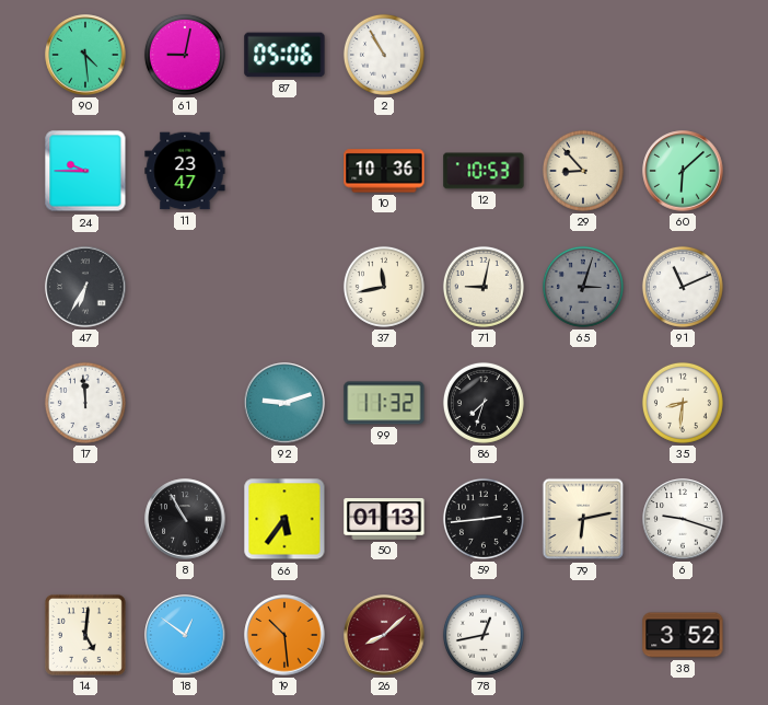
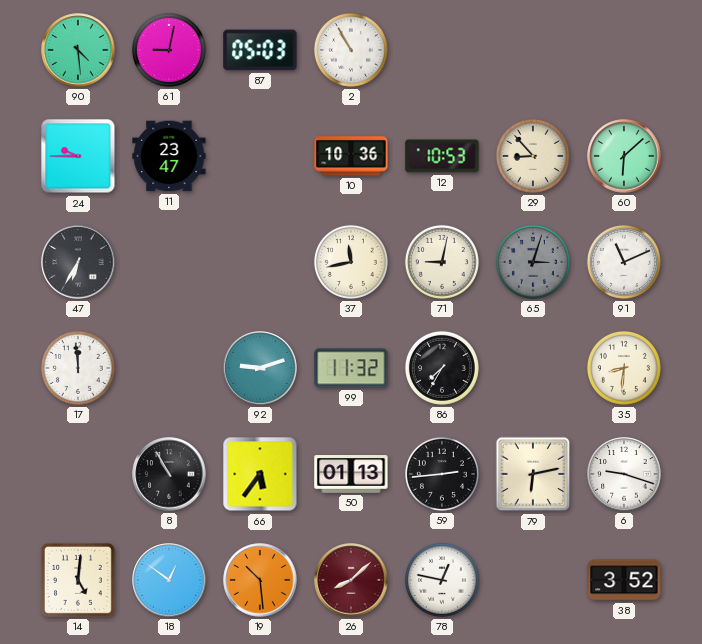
87: 05:06 -> 05:03 (260, 50)
86: 7:33 -> 7:35 (442, 368)
78: 12:43 -> 12:47 (442, 580)
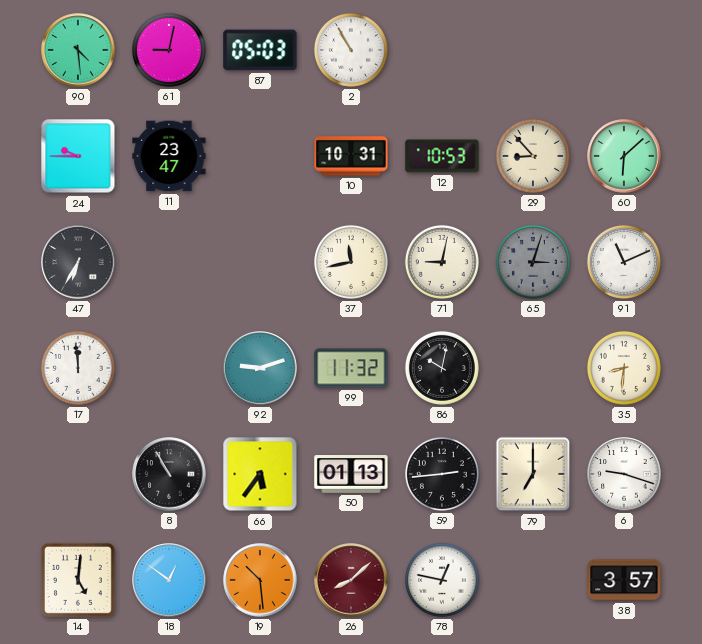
10: 10:36 -> 10:31 (351, 156)
86: 7:35 -> 10:02 (442, 368)
79: 6:13 -> 7:00 (533, 474)
38: 3:52 -> 3:57 (624, 580)
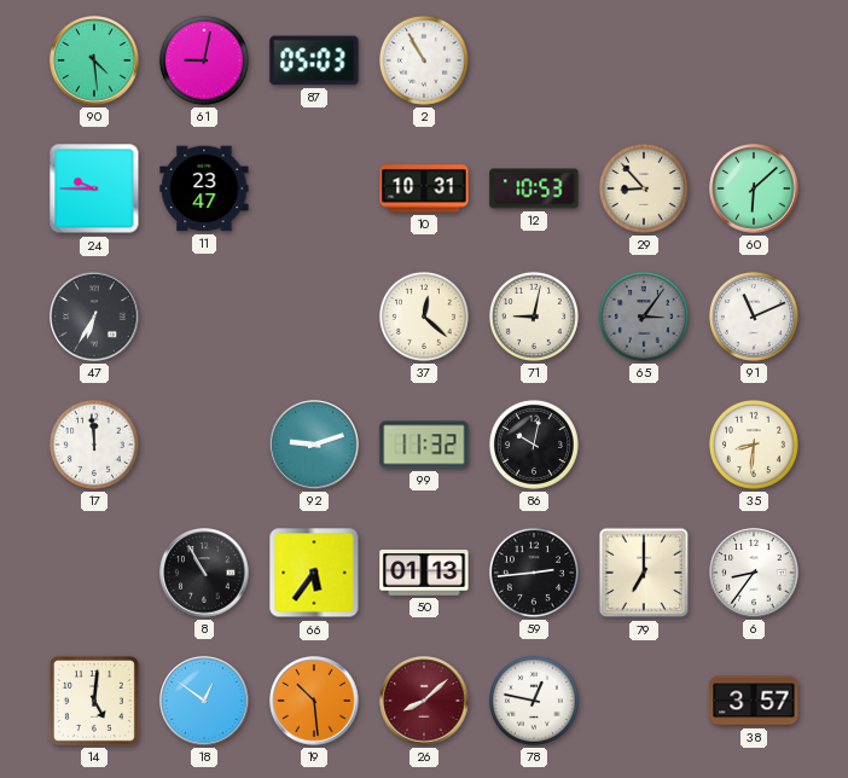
37: 11:43 -> 12:22 (424, 317)
65: 3:03 -> 3:06 (644, 317)
6: 9:18 -> 8:36 (754, 573)
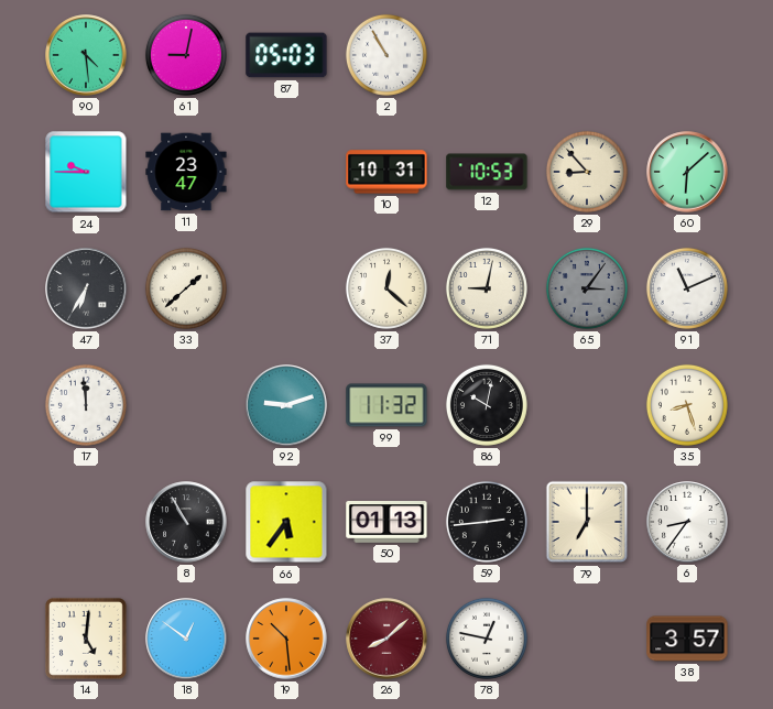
33: none -> 1:38 (186, 288)
35: 8:31 -> 8:27 (687, 405)
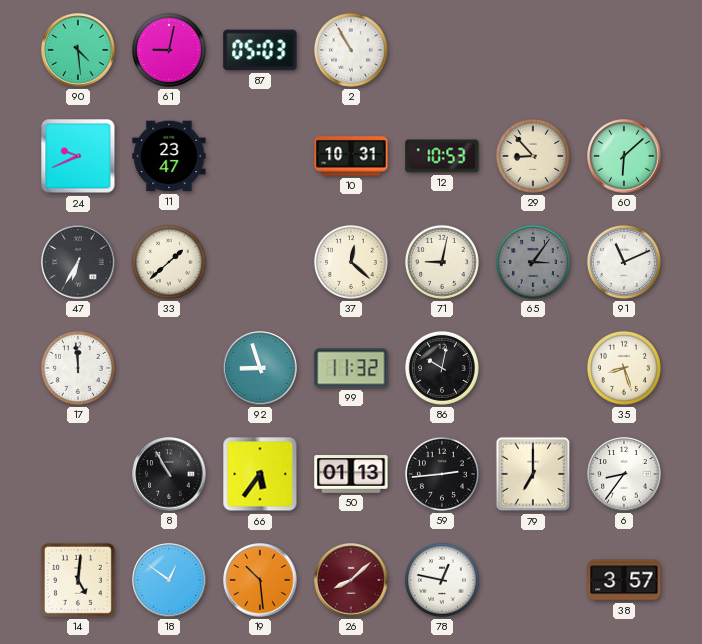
24: 9:45 -> 9:41 (78, 156)
92: 9:12 -> 8:57 (260, 368)
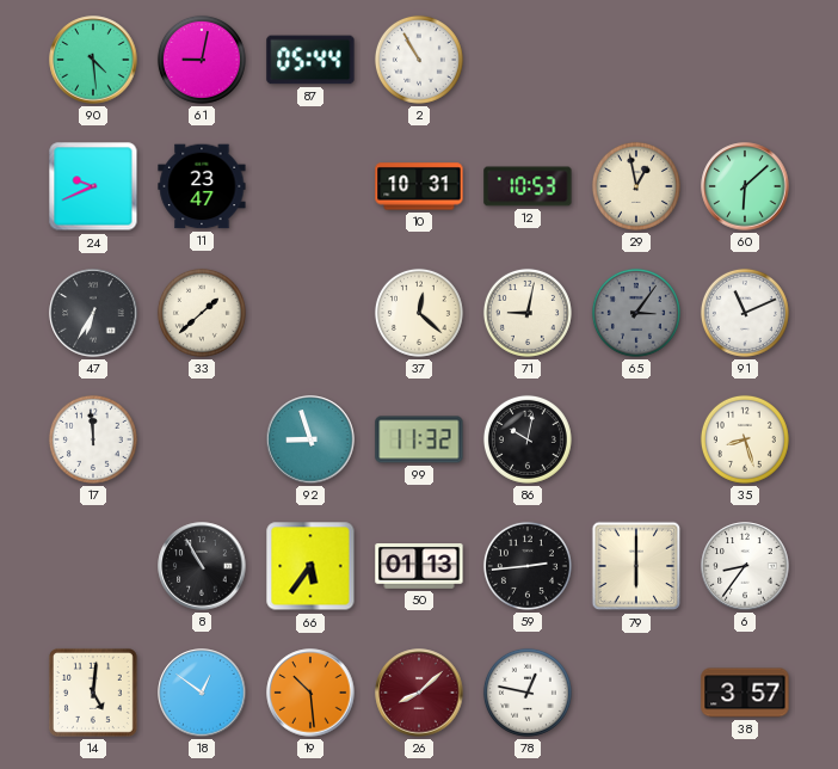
87: 05:03 -> 05:44 (310, 60)
29: 8:53 -> 12:58 (636, 186)
79: 7:00 -> 6:00 (636, 566)
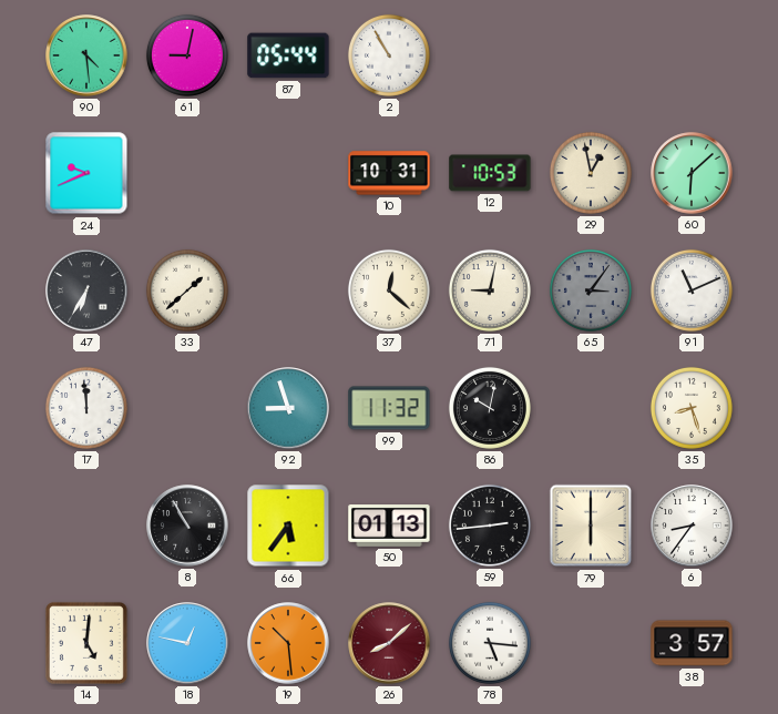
11: 23:47 -> none (202, 186)
18: 12:51 -> 12:47 (187, 643)
78: 12:47 -> 5:16 (490, 643)
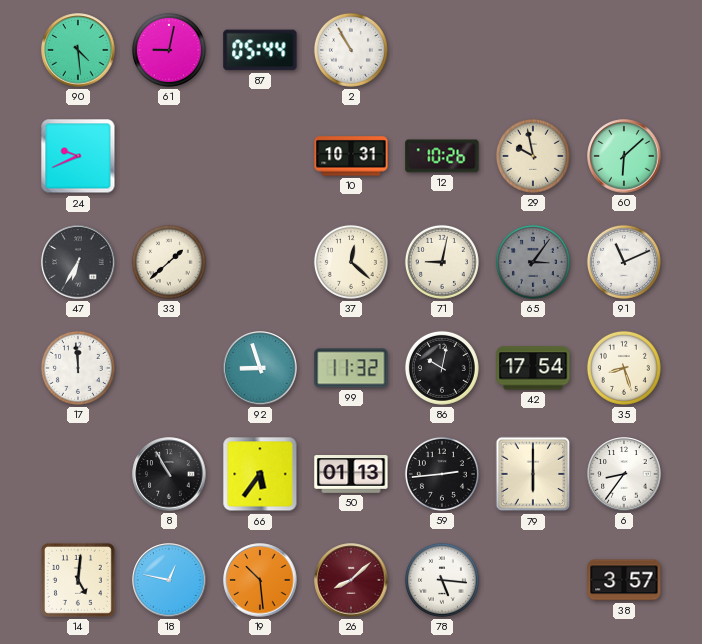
12: 10:53 -> 10:26 (442, 156)
29: 12:58 -> 9:58 (533, 156)
42: none -> 17:54 (533, 368)
